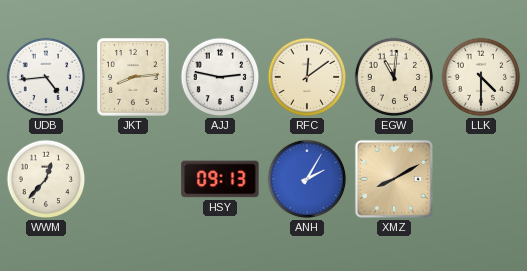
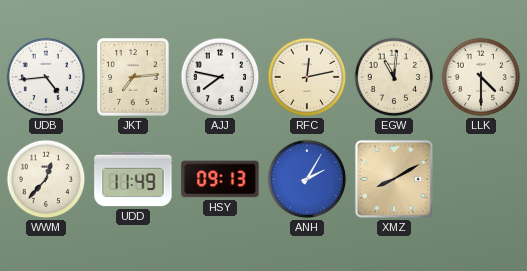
JKT: 8:14 -> 7:14 (134, 78)
AJJ: 2:47 -> 7:47 (220, 77)
RFC: 12:09 -> 12:13 (307, 77)
UDD: none -> 11:49 (133, 179)
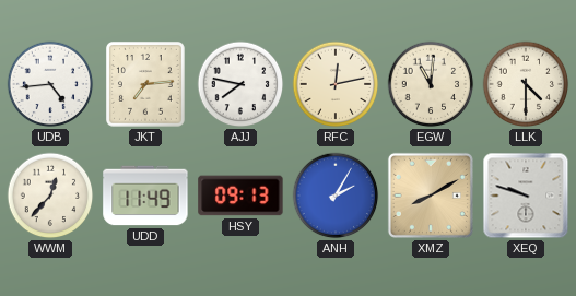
XEQ: none -> 9:48 (526, 196)
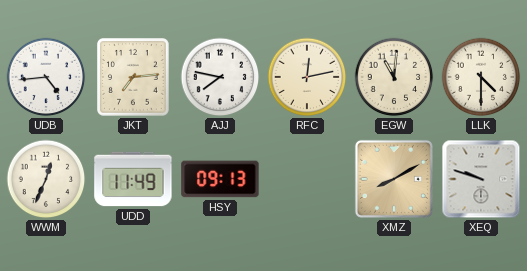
WWM: 12:37 -> 12:34 (46, 179)
ANH: 2:05 -> none (336, 196)
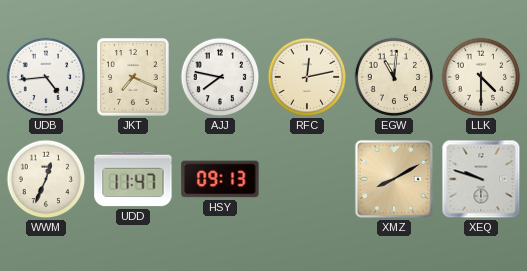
JKT: 7:14 -> 7:19 (134, 78)
UDD: 11:49 -> 11:47 (133, 179)
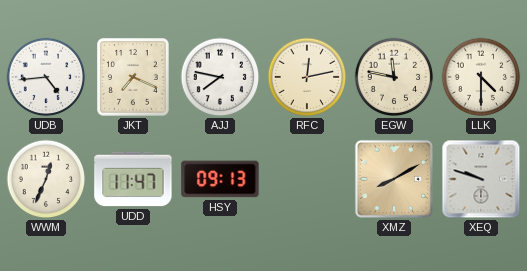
EGW: 11:01 -> 11:47 (394, 77)
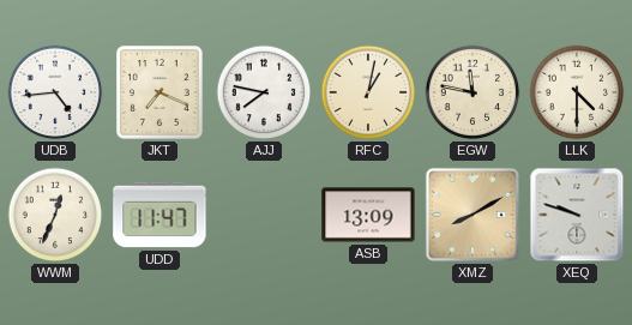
RFC: 12:13 -> 1:02 (368, 92)
HSY: 09:13 -> none (220, 179)
ASB: none -> 13:09 (368, 215)
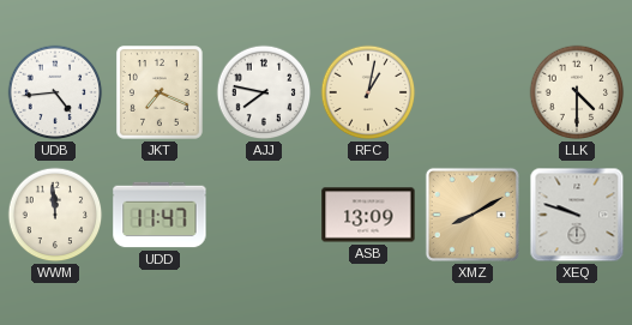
EGW: 11:47 -> none (473, 92)
WWM: 12:34 -> 11:59 (55, 215)
